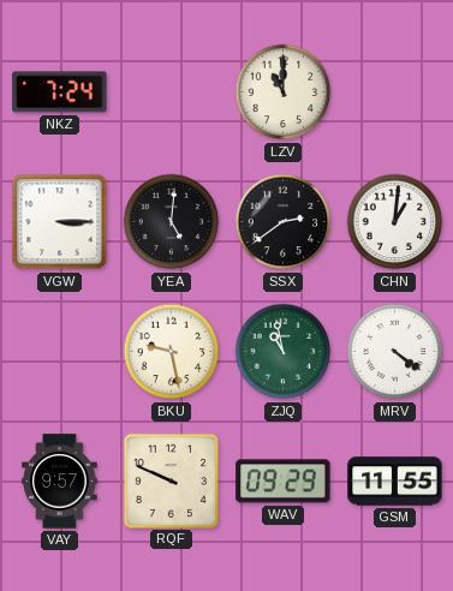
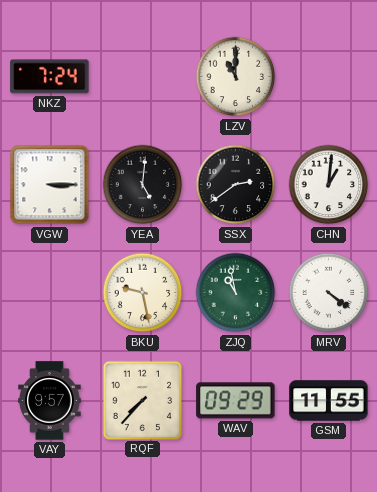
RQF: 9:49 -> 7:37 (142, 400)
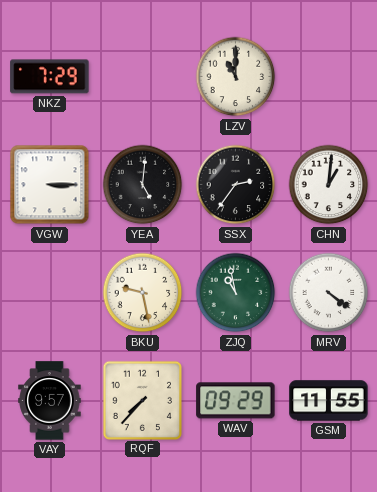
NKZ: 7:24 -> 7:29 (50, 77)
SSX: 2:39 -> 2:36 (236, 185)
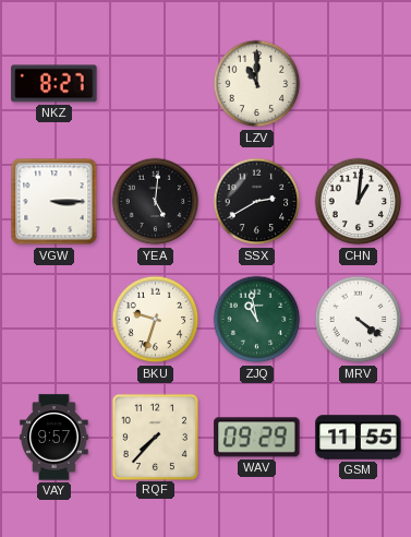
NKZ: 7:29 -> 8:27 (55, 84)
SSX: 2:36 -> 2:40 (257, 202)
BKU: 9:28 -> 9:33 (156, 320)
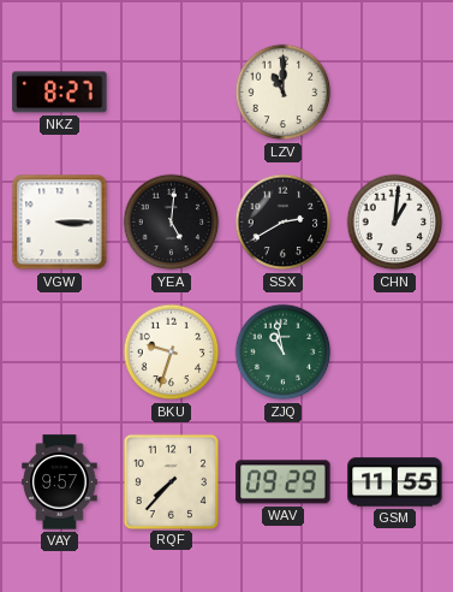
MRV: 4:21 -> none (359, 320)
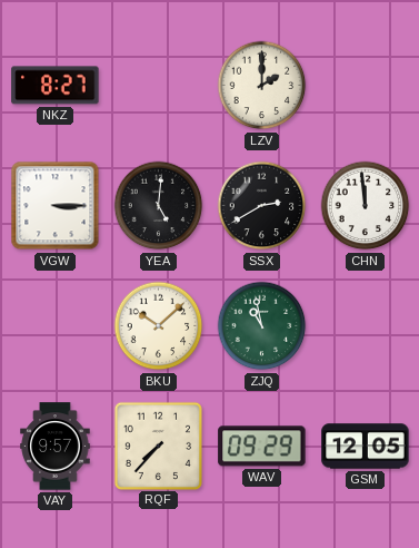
LZV: 11:00 -> 2:00 (262, 86)
CHN: 1:01 -> 11:59 (366, 206)
BKU: 9:33 -> 10:08 (159, 326)
GSM: 11:55 -> 12:05 (366, 447)
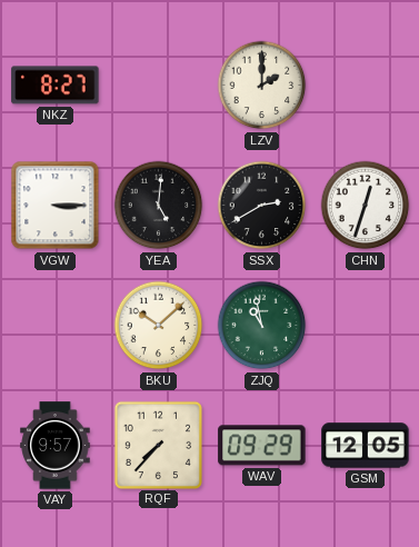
CHN: 11:59 -> 12:33 (366, 206)
